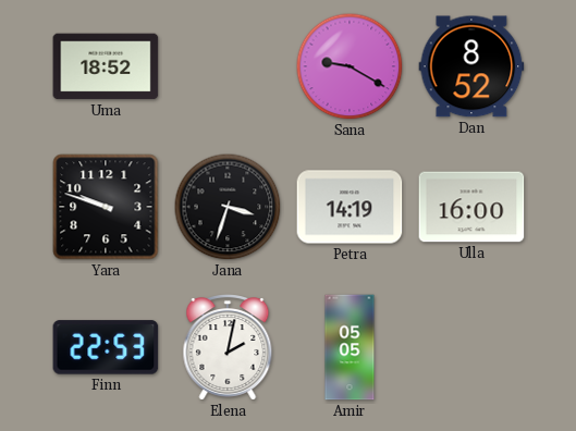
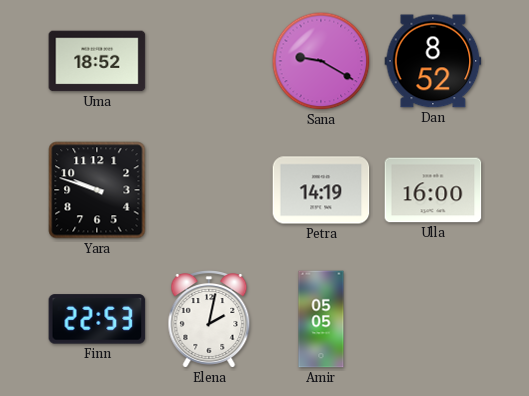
Jana: 3:33 -> none (228, 207)
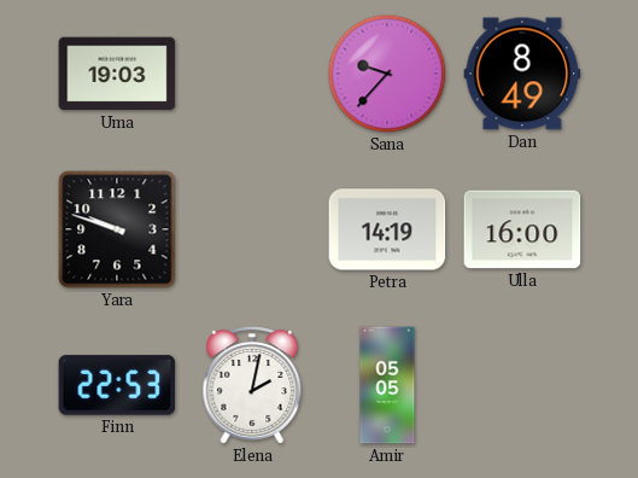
Uma: 18:52 -> 19:03 (117, 74)
Sana: 9:20 -> 9:37 (387, 74)
Dan: 8:52 -> 8:49 (522, 74)
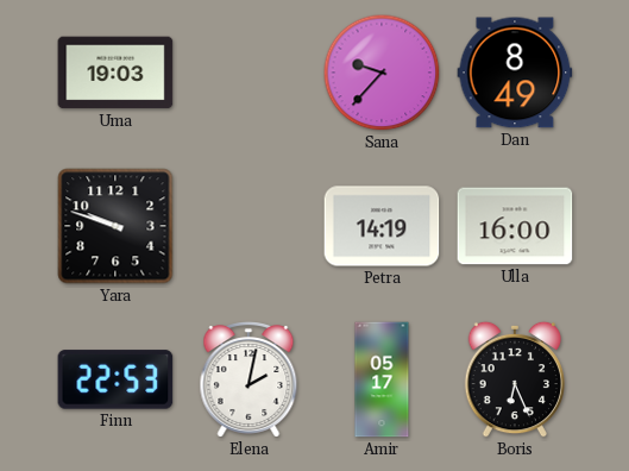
Amir: 05:05 -> 05:17 (382, 379)
Boris: none -> 6:26 (514, 379)
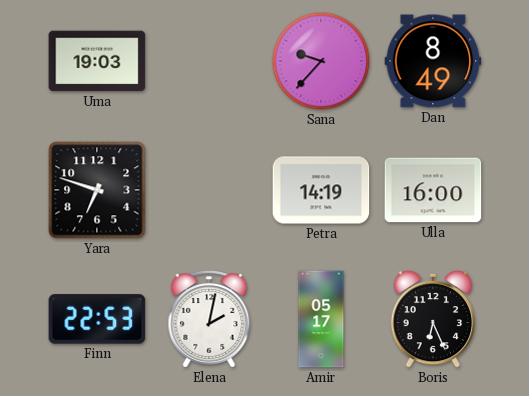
Yara: 9:48 -> 6:48 (97, 190)
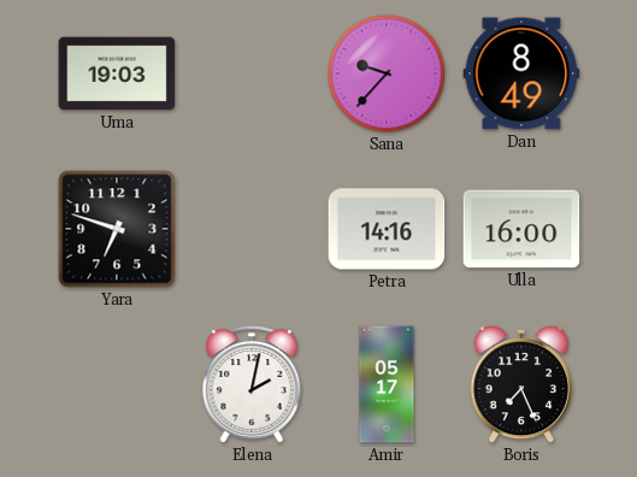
Petra: 14:19 -> 14:16 (387, 229)
Finn: 22:53 -> none (97, 319)
Boris: 6:26 -> 7:26 (520, 384)
